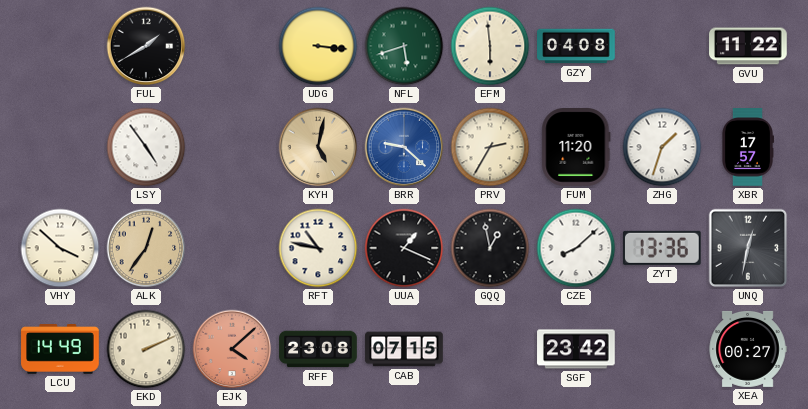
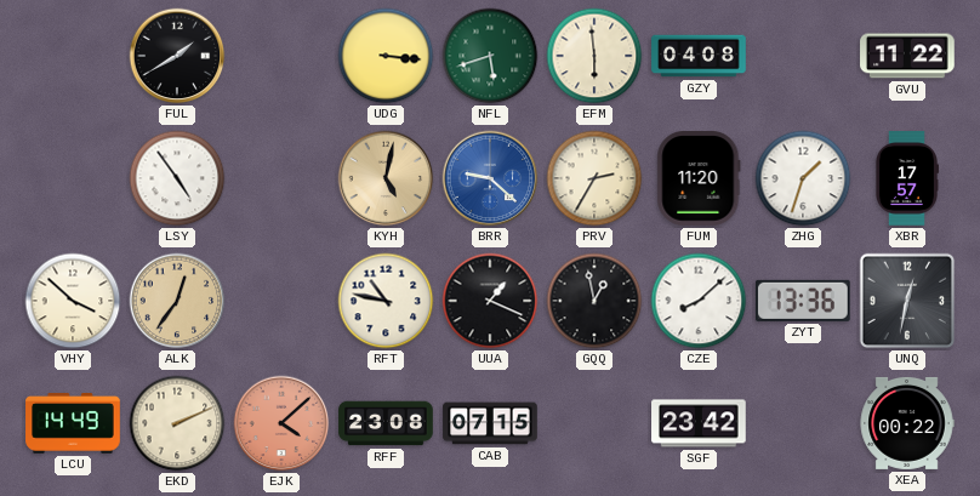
XEA: 00:27 -> 00:22 (907, 423)
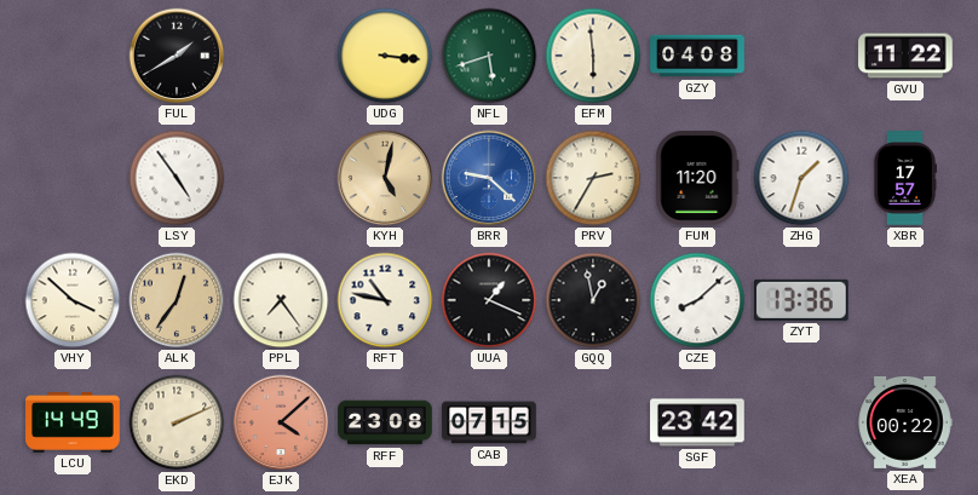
PPL: none -> 7:24 (281, 300)
UNQ: 12:32 -> none (907, 301)
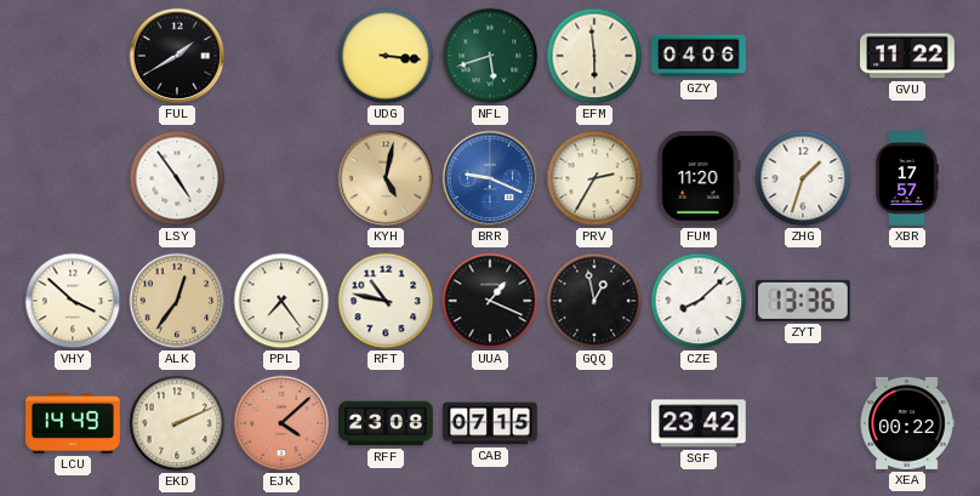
GZY: 04:08 -> 04:06 (699, 56)
BRR: 9:22 -> 9:19 (490, 178)
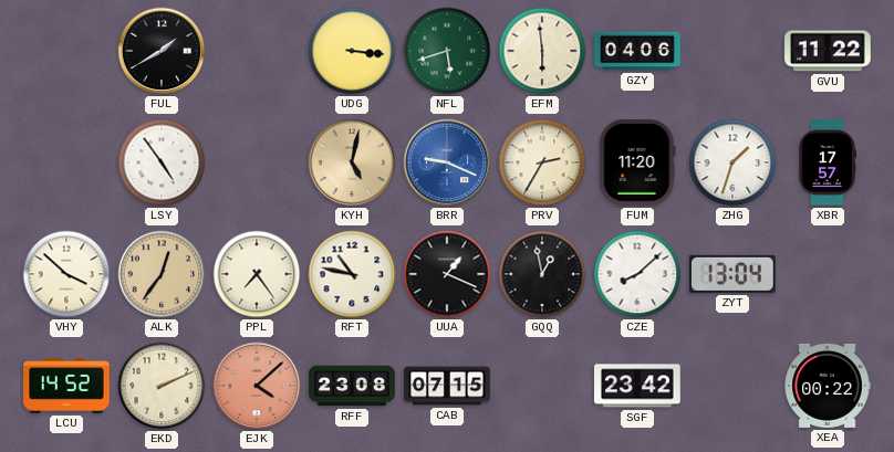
ZYT: 13:36 -> 13:04 (732, 274)
LCU: 14:49 -> 14:52 (66, 387)
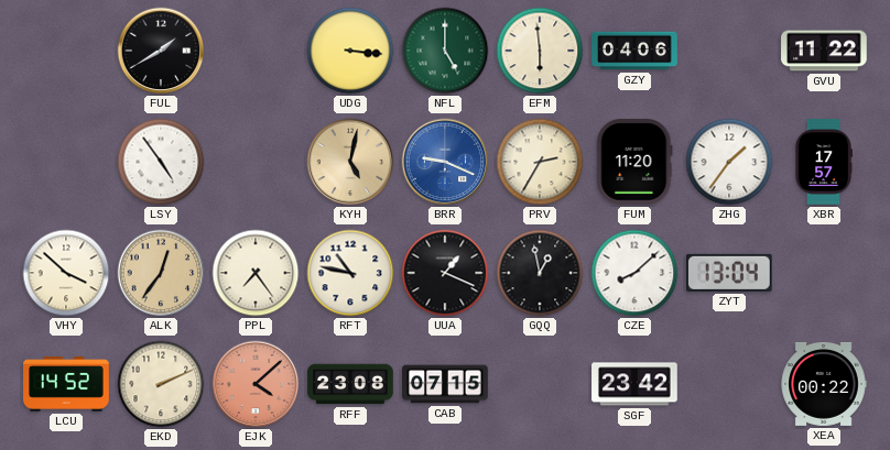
NFL: 5:42 -> 5:00 (445, 51)
ZHG: 1:33 -> 1:36 (729, 162)
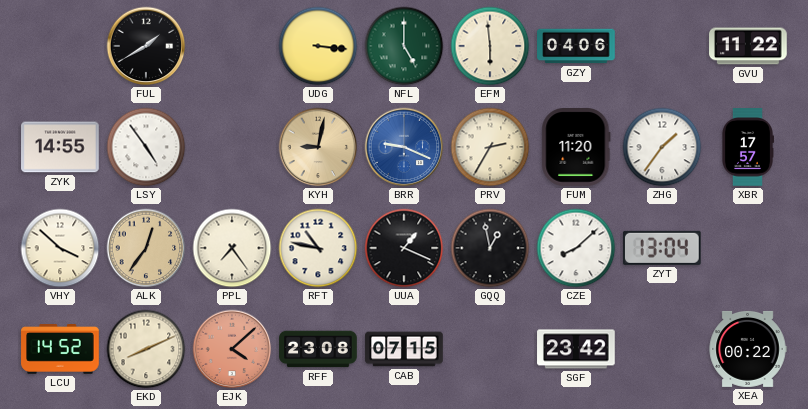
ZYK: none -> 14:55 (60, 147)
KYH: 5:02 -> 9:02 (318, 147)
EKD: 2:11 -> 8:11 (146, 349)
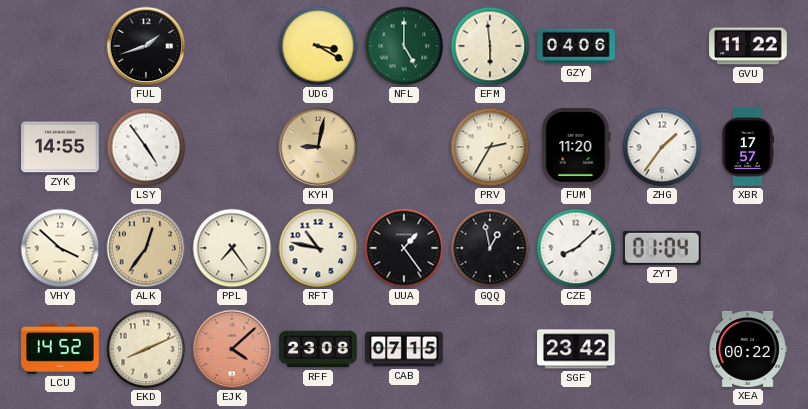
FUL: 1:40 -> 1:42 (146, 46)
UDG: 3:16 -> 3:20 (318, 46)
BRR: 9:19 -> none (404, 147)
UUA: 1:19 -> 1:24 (404, 248)
ZYT: 13:04 -> 01:04 (662, 248)
